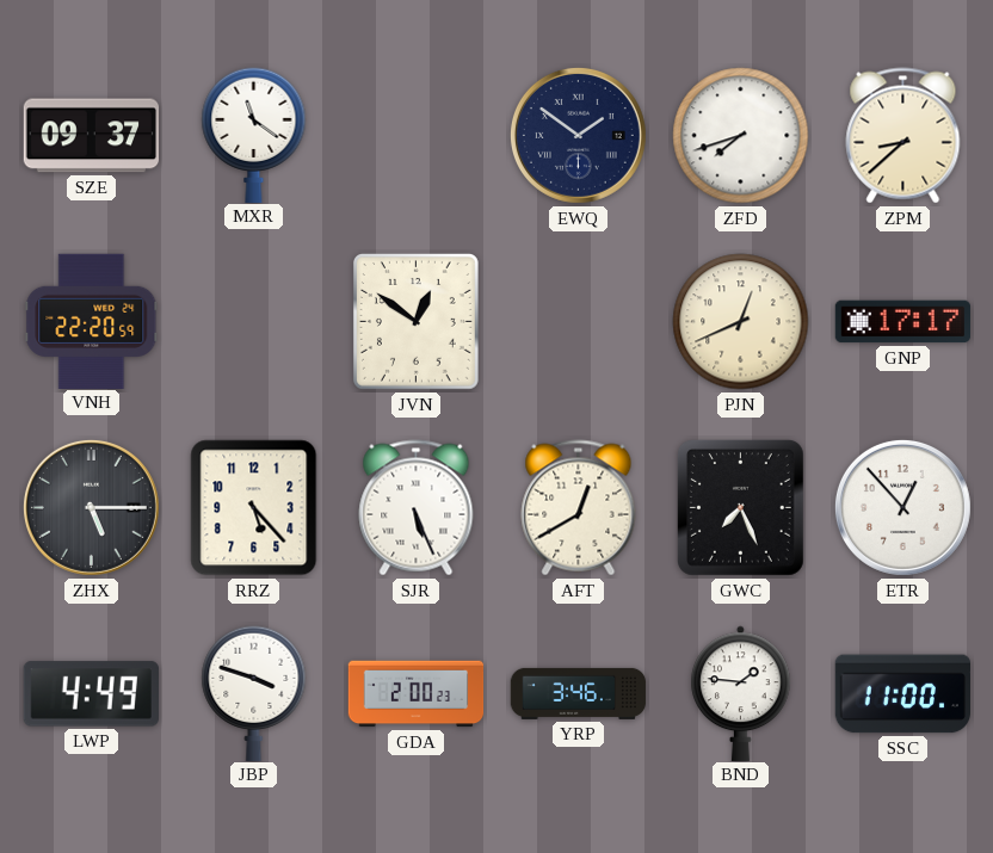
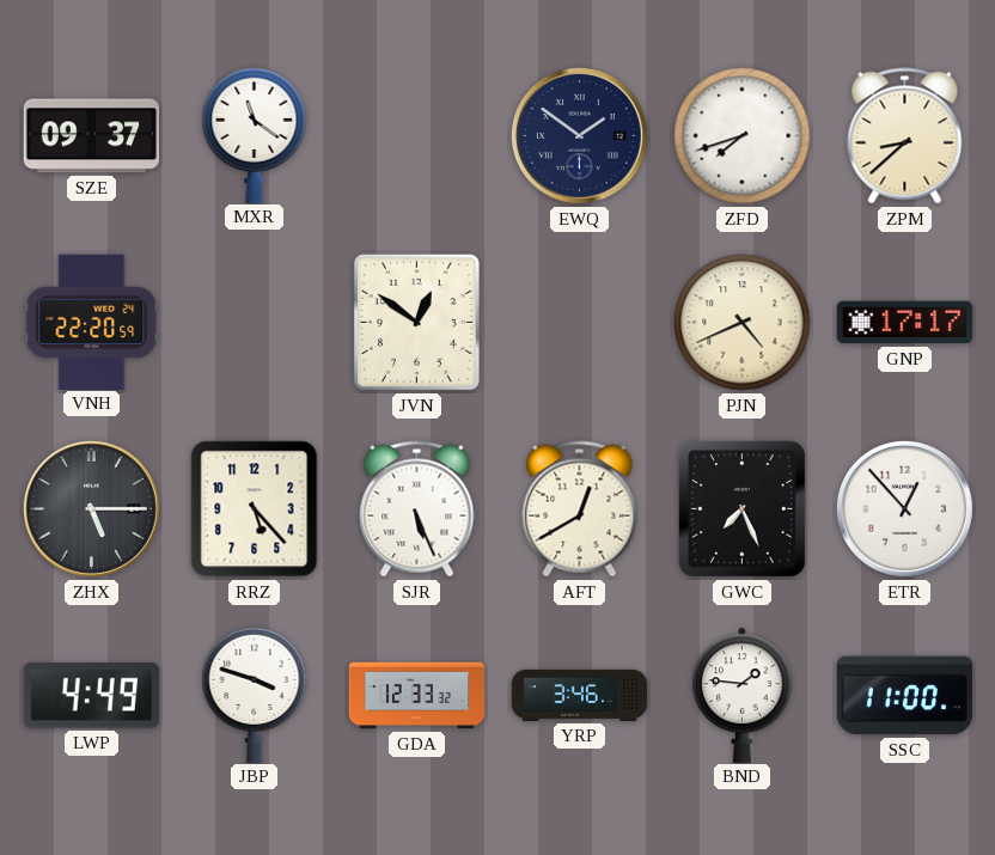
PJN: 12:41 -> 4:41 (743, 323)
GDA: 2:00 -> 12:33 (417, 696)
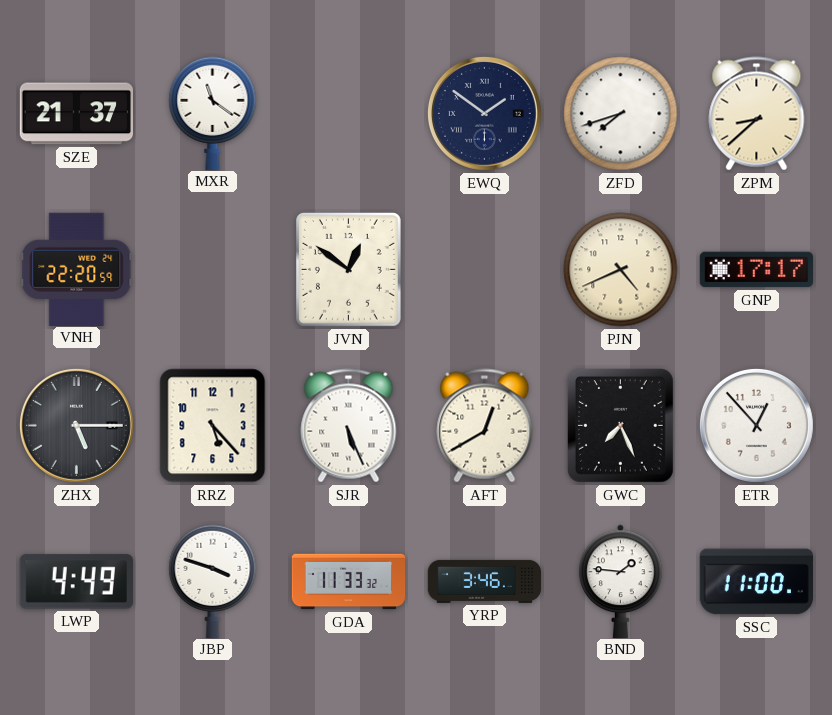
SZE: 09:37 -> 21:37 (76, 114)
GDA: 12:33 -> 11:33 (349, 582)
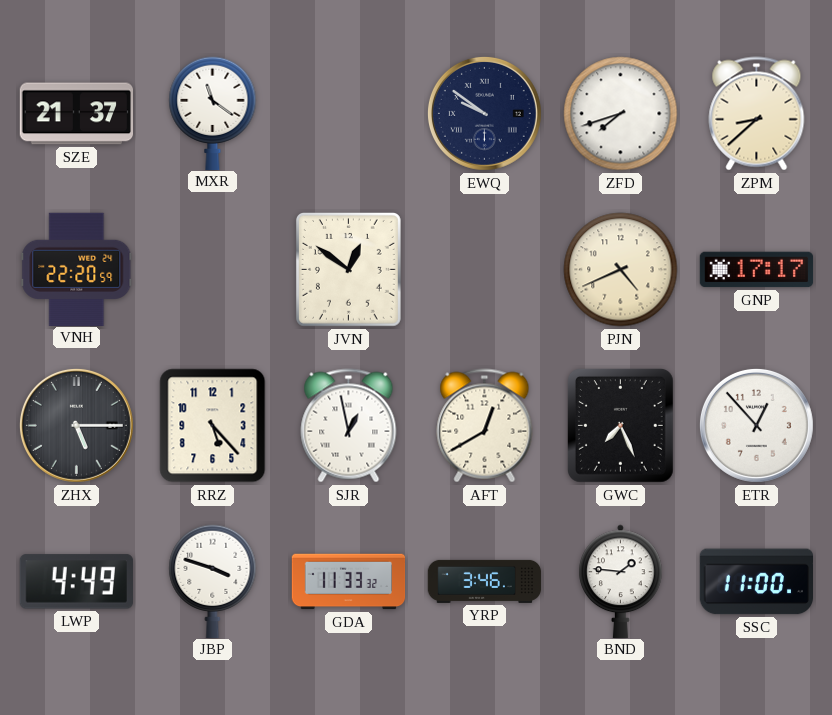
EWQ: 1:51 -> 9:51 (484, 113)
SJR: 5:26 -> 12:58 (349, 426)
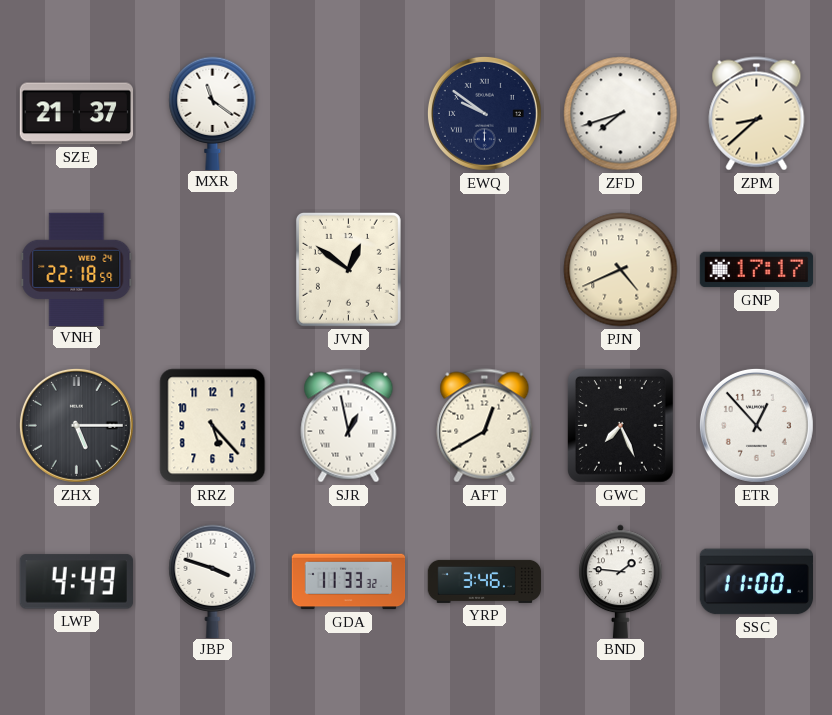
VNH: 22:20 -> 22:18 (77, 269)
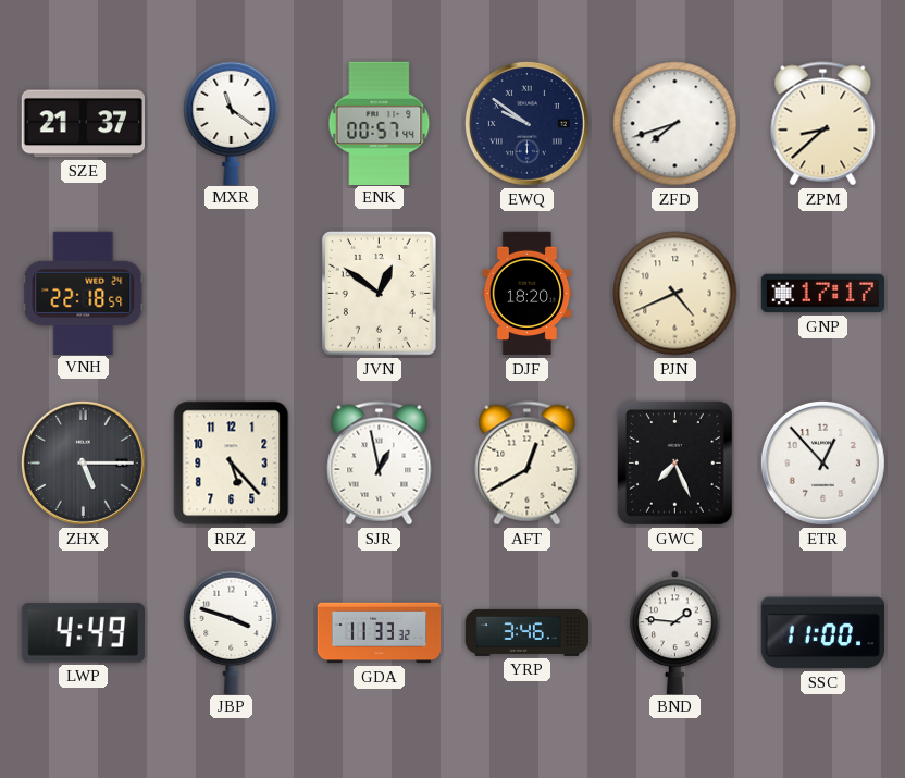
ENK: none -> 00:57 (380, 123)
DJF: none -> 18:20 (528, 294)
